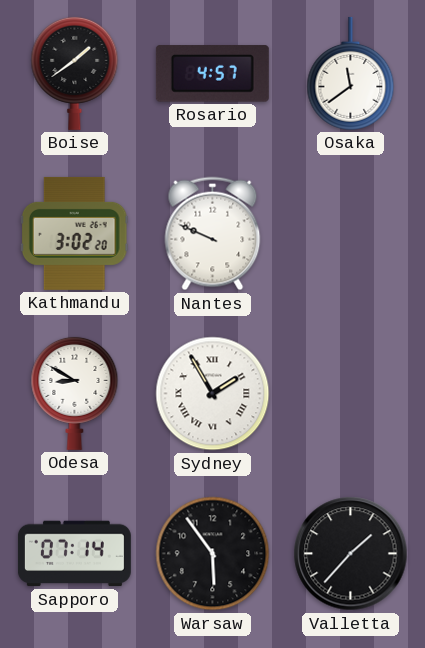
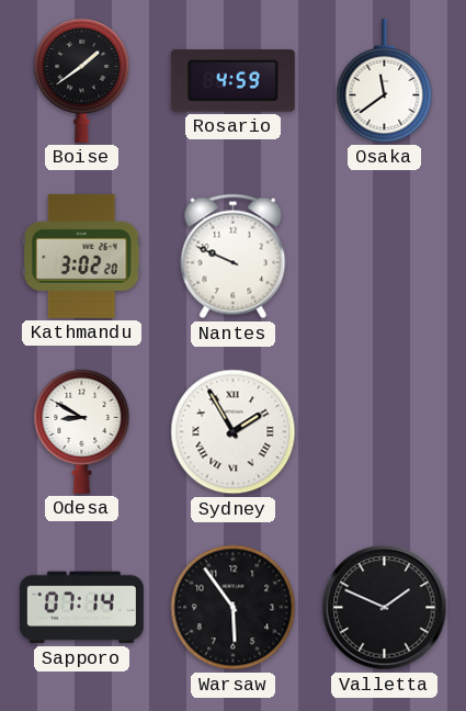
Rosario: 4:57 -> 4:59 (232, 81)
Valletta: 1:37 -> 1:49 (385, 608)
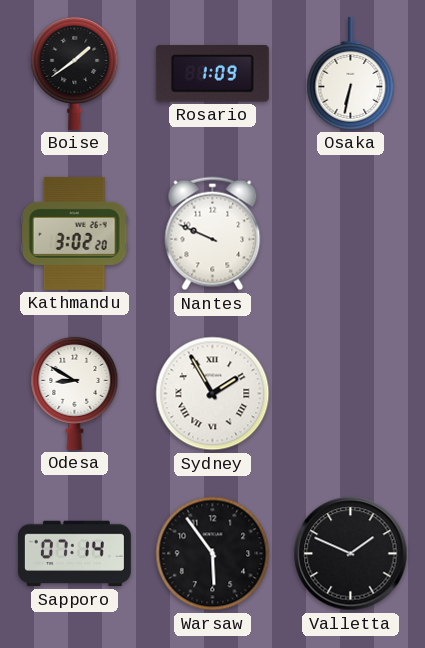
Rosario: 4:59 -> 1:09 (212, 74)
Osaka: 11:39 -> 6:32 (351, 73)
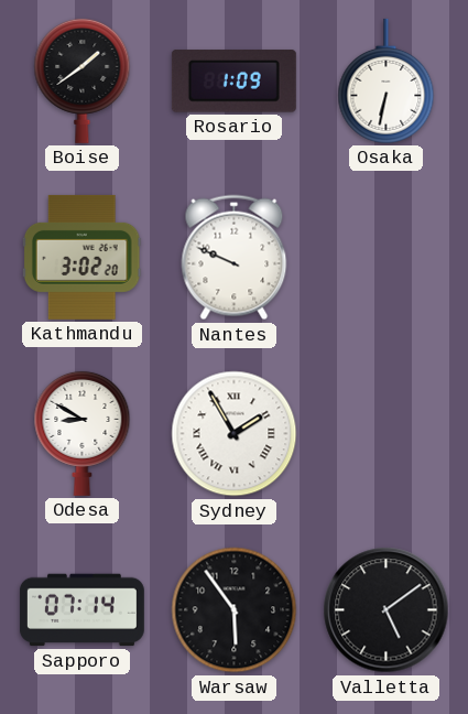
Valletta: 1:49 -> 5:09 (387, 610)
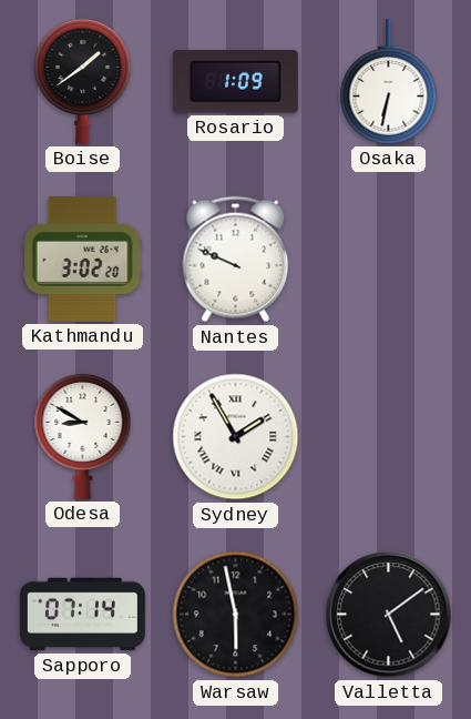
Warsaw: 5:54 -> 5:58 (236, 615)
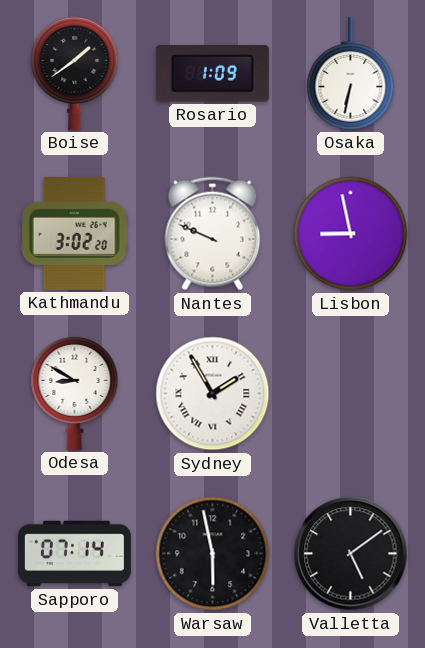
Lisbon: none -> 8:58 (351, 234)
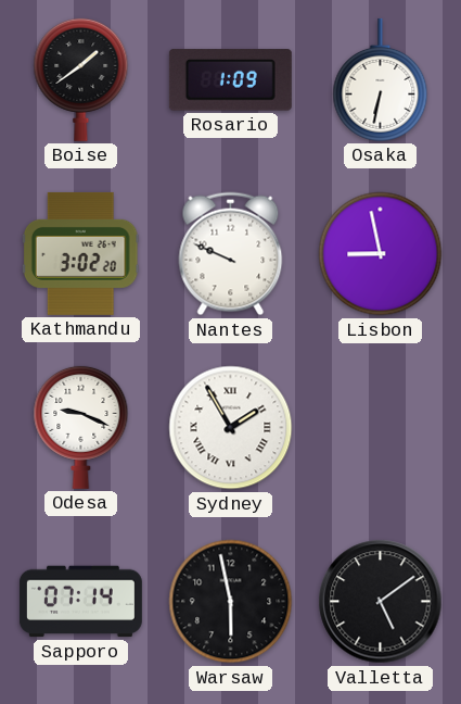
Odesa: 8:50 -> 9:19 (81, 427)
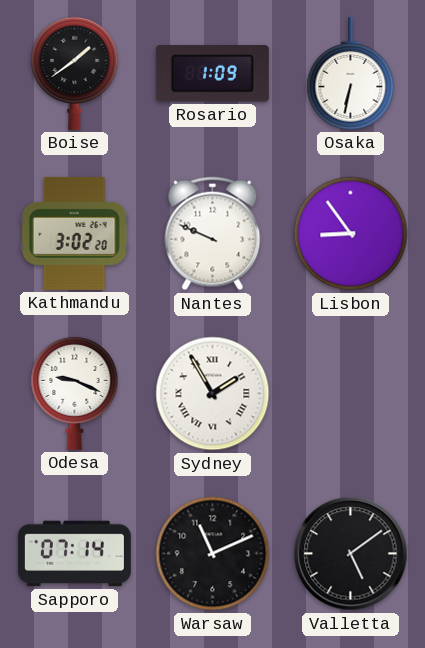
Lisbon: 8:58 -> 8:54 (351, 234)
Warsaw: 5:58 -> 11:11 (213, 554)
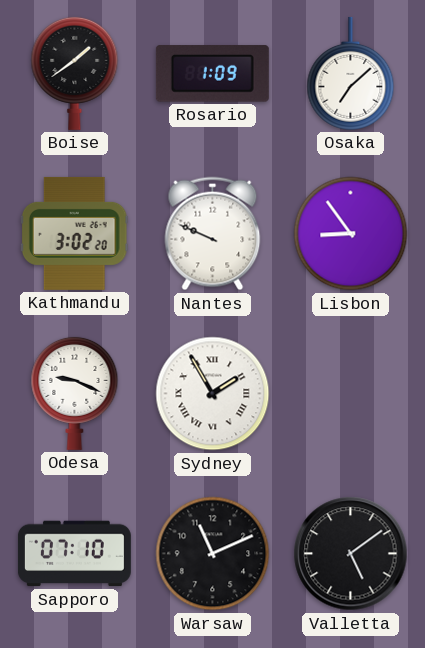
Osaka: 6:32 -> 7:08 (351, 73)
Sapporo: 07:14 -> 07:10 (74, 554)
